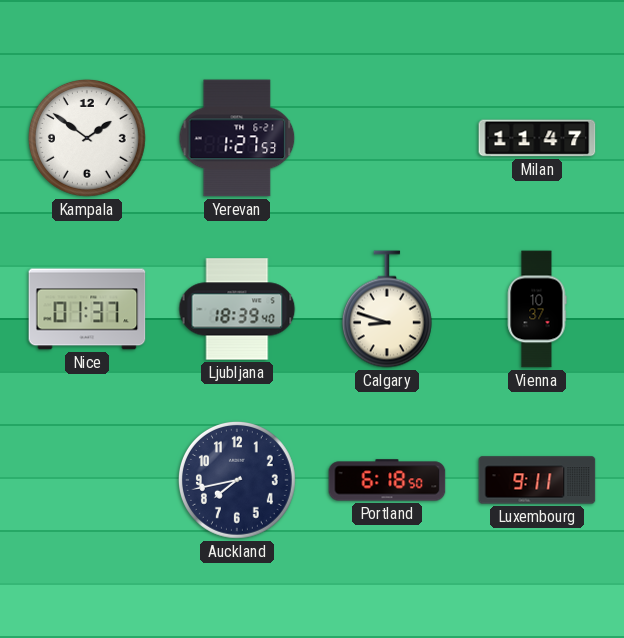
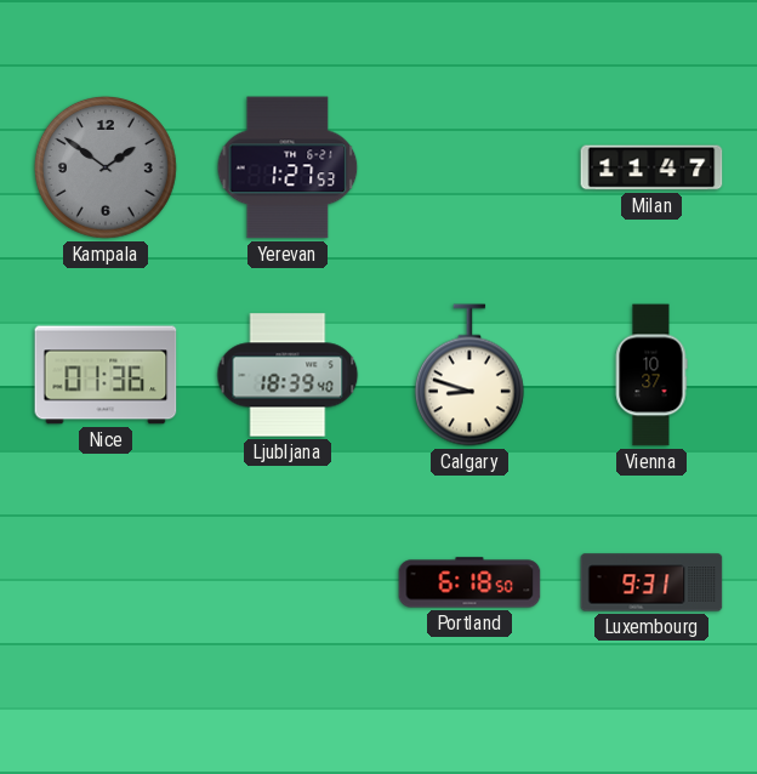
Kampala dial: white -> grey (106, 167)
Nice: 01:37 -> 01:36 (106, 375)
Auckland: 7:43 -> none (237, 480)
Luxembourg: 9:11 -> 9:31 (651, 582)
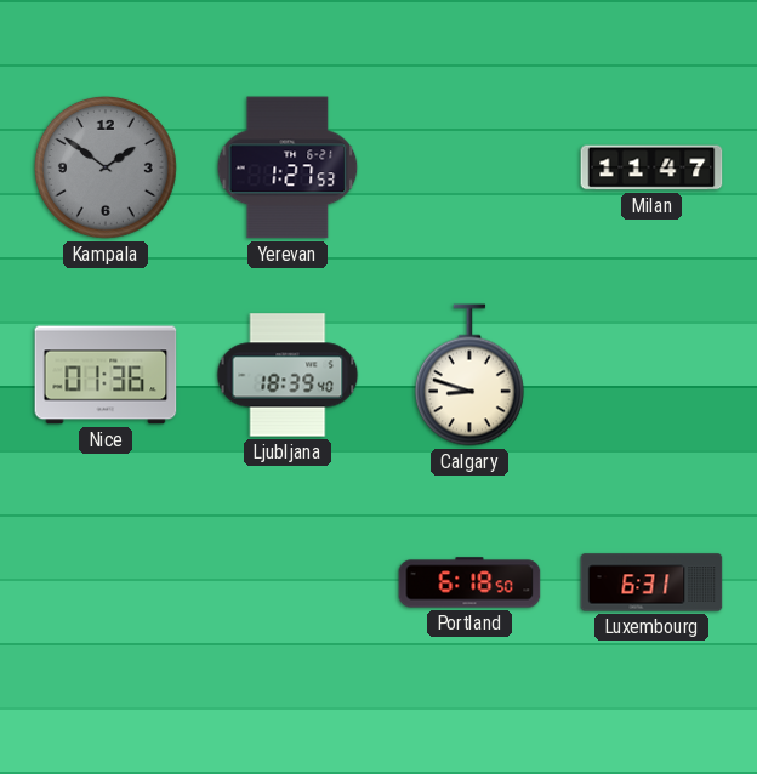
Vienna: 10:37 -> none (651, 375)
Luxembourg: 9:31 -> 6:31 (651, 582)
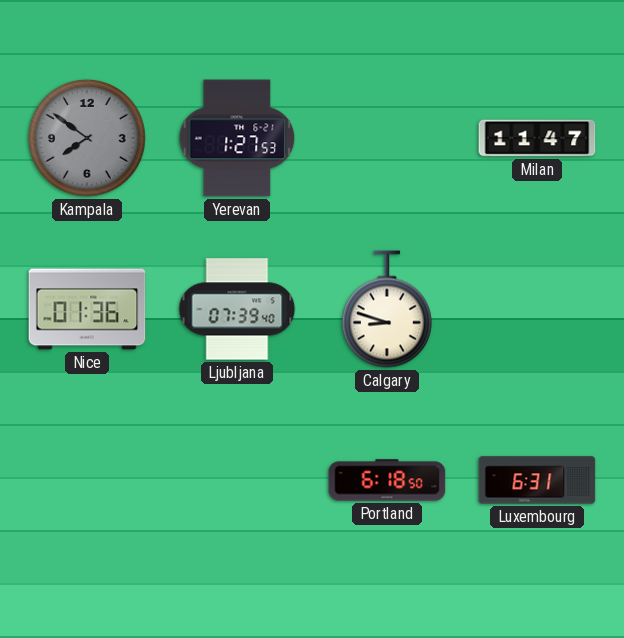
Kampala: 1:51 -> 7:51 (87, 138)
Ljubljana: 18:39 -> 07:39 (237, 309)
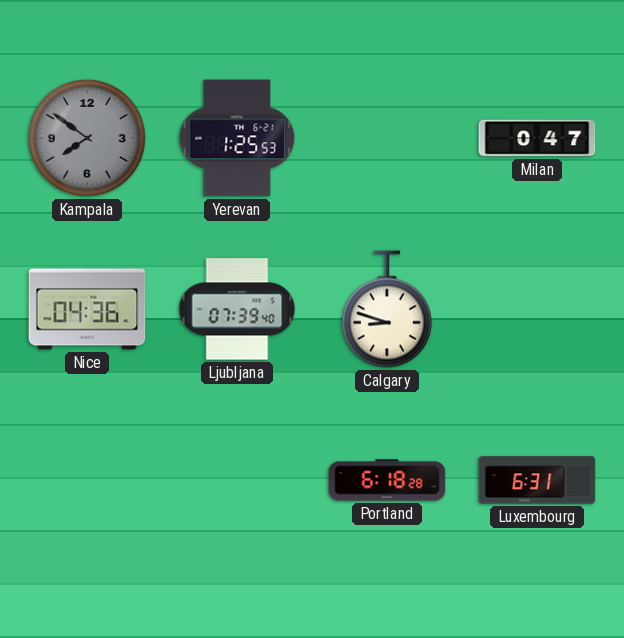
Yerevan: 1:27 -> 1:25 (237, 138)
Milan: 11:47 -> 0:47 (537, 138)
Nice: 01:36 -> 04:36 (87, 309)
Portland: 6:18:50 -> 6:18:28 (387, 480)
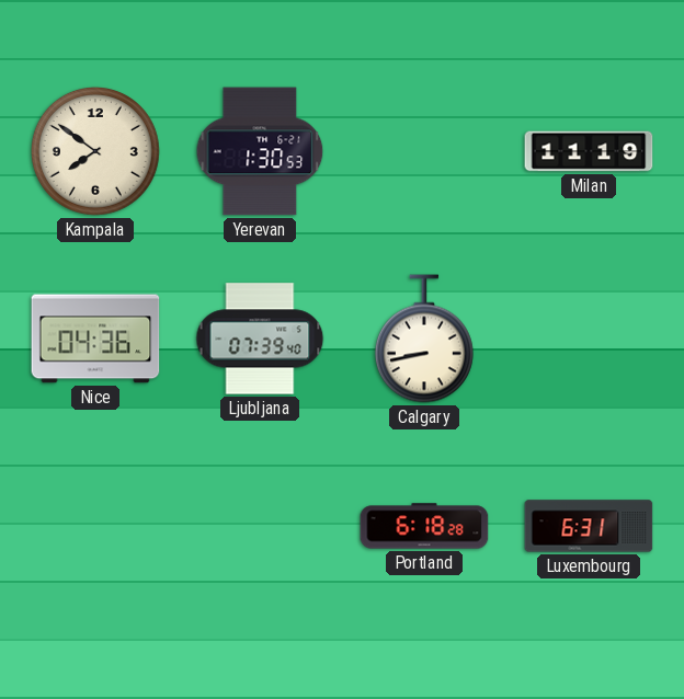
Kampala dial: grey -> cream (95, 151)
Yerevan: 1:25 -> 1:30 (260, 151)
Milan: 0:47 -> 11:19 (589, 151)
Calgary: 8:48 -> 8:43 (424, 339)
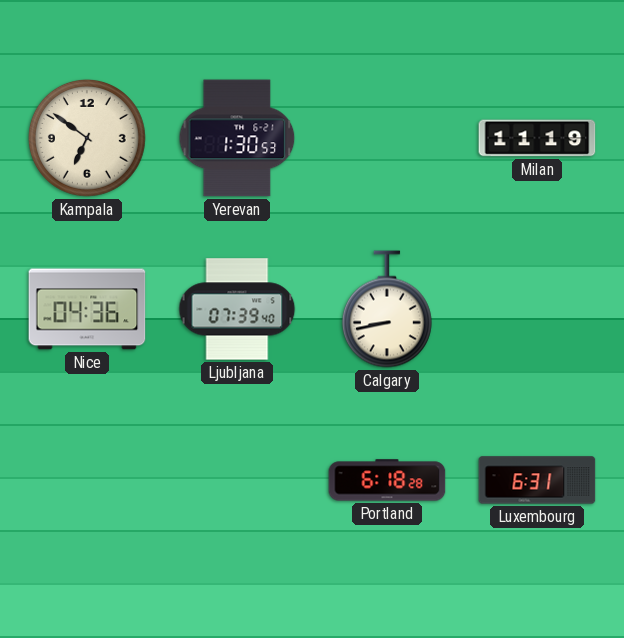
Kampala: 7:51 -> 6:51 (87, 138)
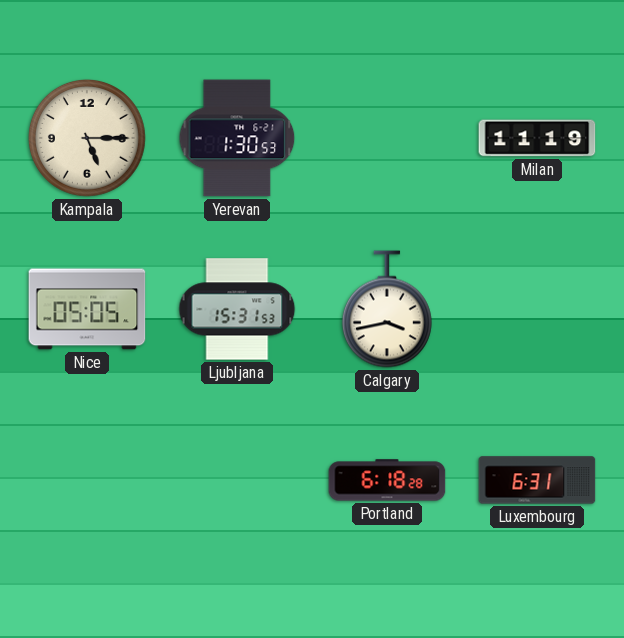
Kampala: 6:51 -> 5:15 (87, 138)
Nice: 04:36 -> 05:05 (87, 309)
Ljubljana: 07:39 -> 15:31 (237, 309)
Calgary: 8:43 -> 3:43 (387, 309)
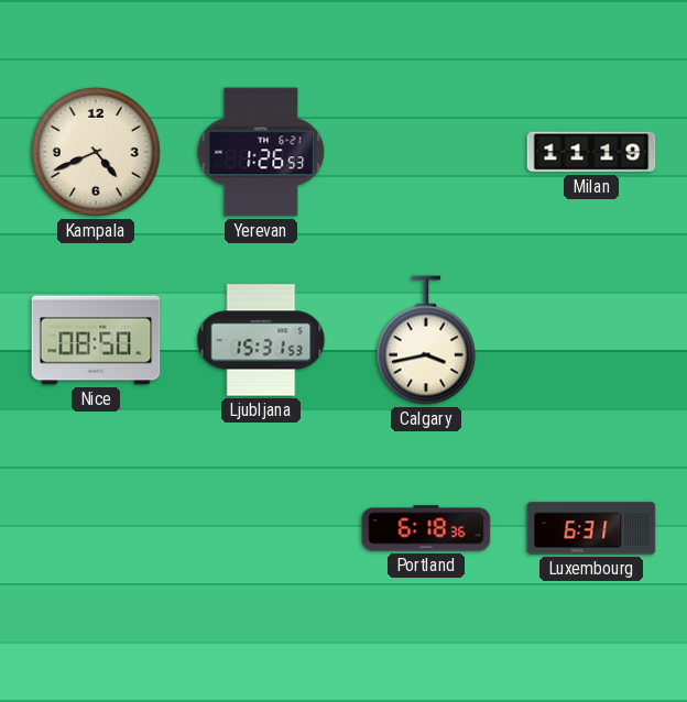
Kampala: 5:15 -> 4:41 (96, 152)
Yerevan: 1:30 -> 1:26 (261, 152)
Nice: 05:05 -> 08:50 (96, 340)
Portland: 6:18:28 -> 6:18:36 (426, 528)
